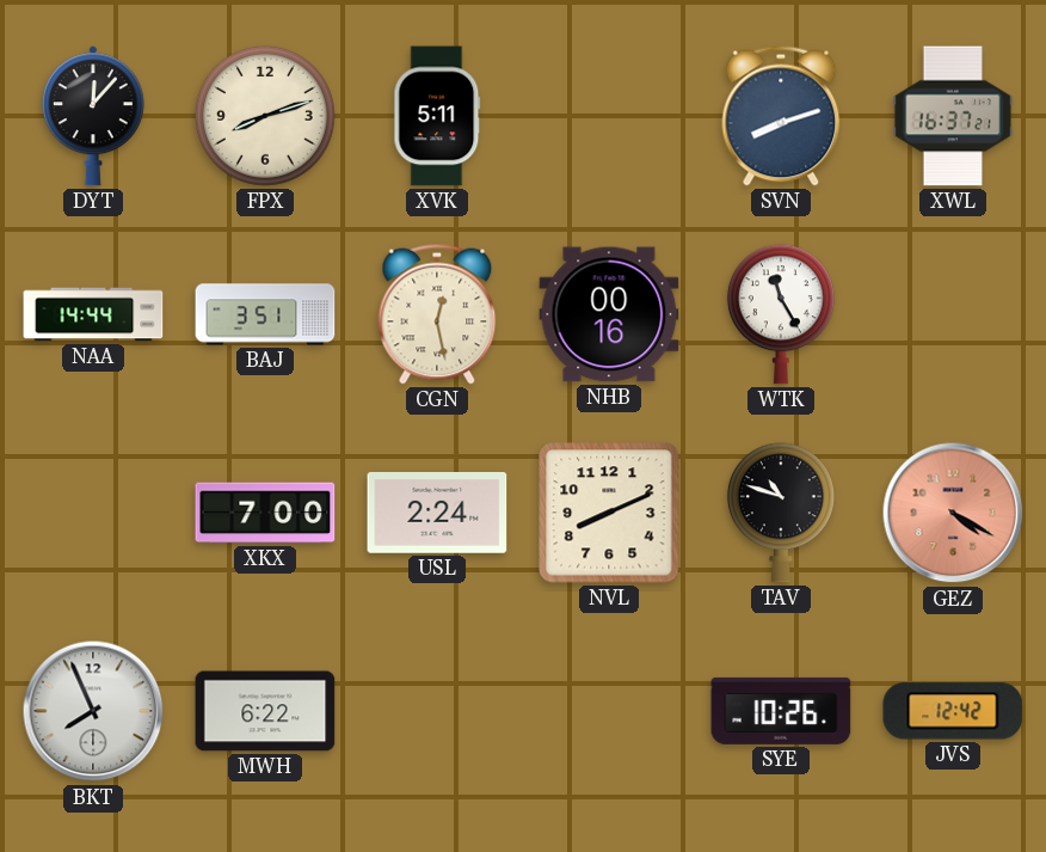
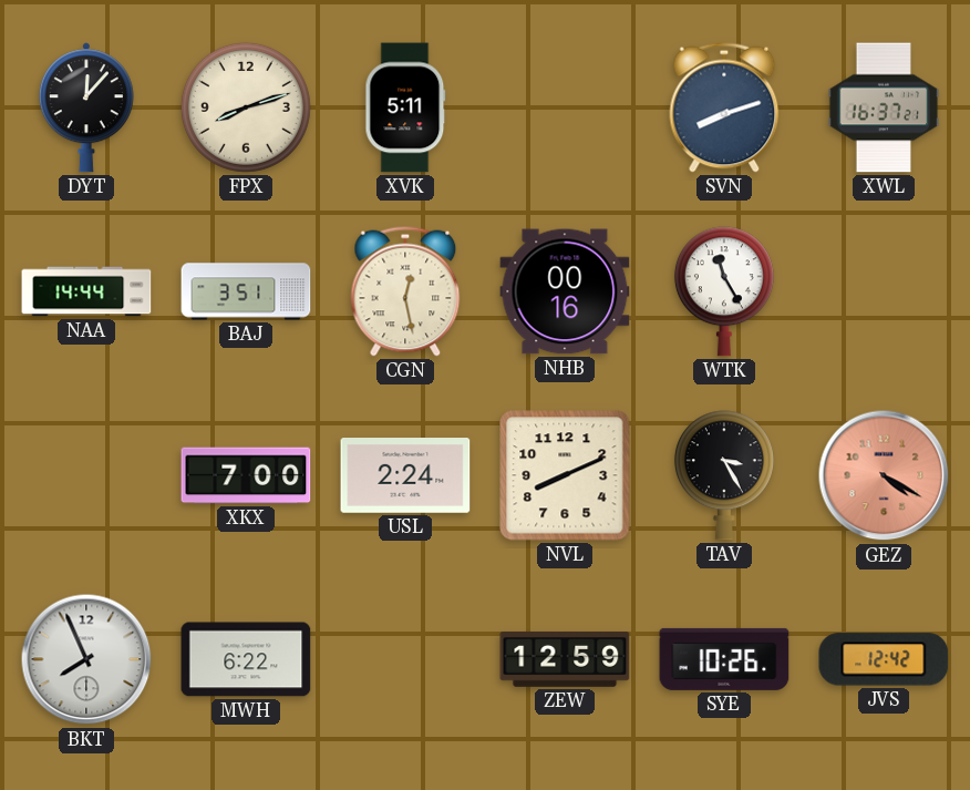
TAV: 10:48 -> 3:25 (724, 475)
ZEW: none -> 12:59 (565, 659)
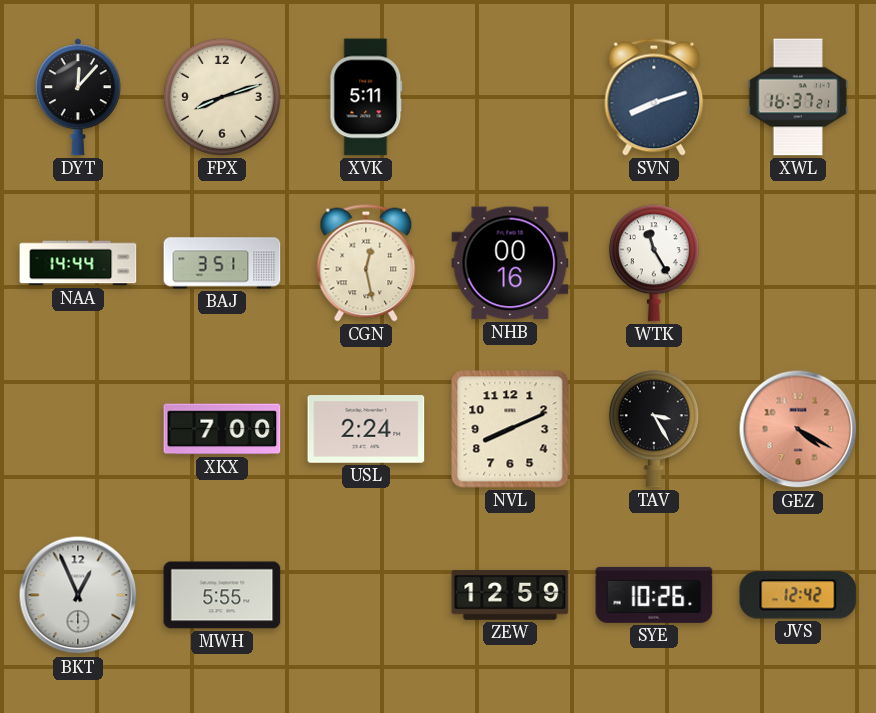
BKT: 7:56 -> 12:56 (78, 595)
MWH: 6:22 -> 5:55 (222, 595)
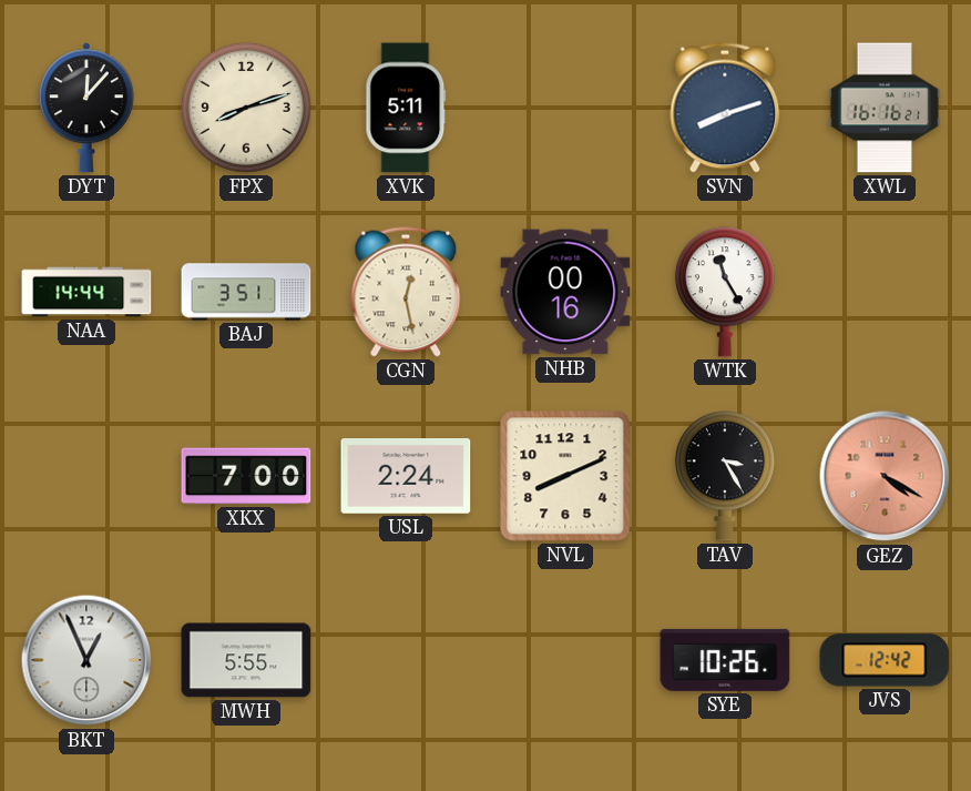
XWL: 16:37 -> 16:16 (885, 108)
ZEW: 12:59 -> none (510, 595)
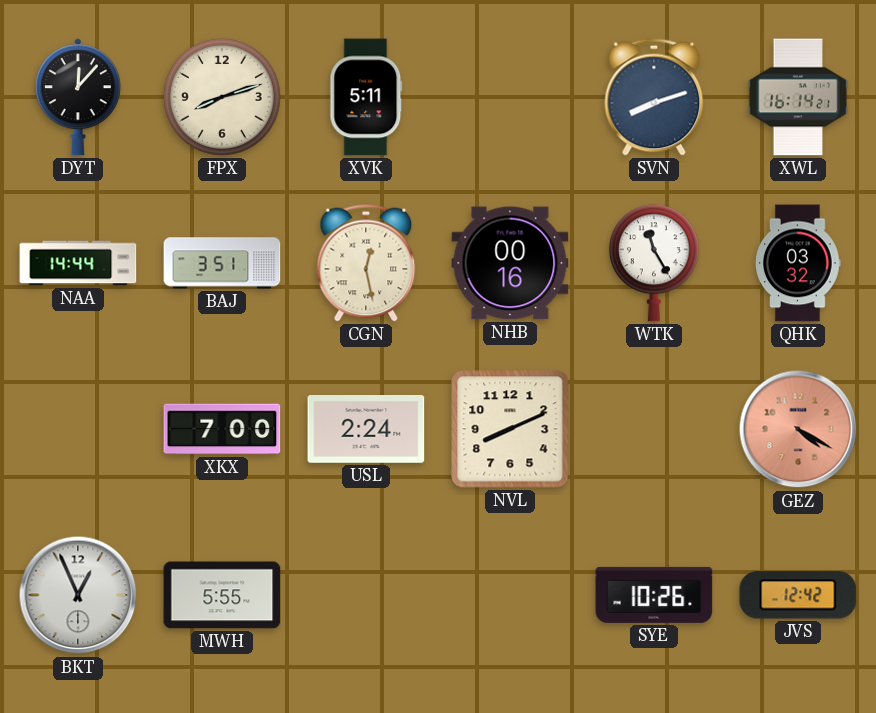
XWL: 16:16 -> 16:14 (798, 97)
QHK: none -> 03:32 (799, 263)
TAV: 3:25 -> none (725, 476)
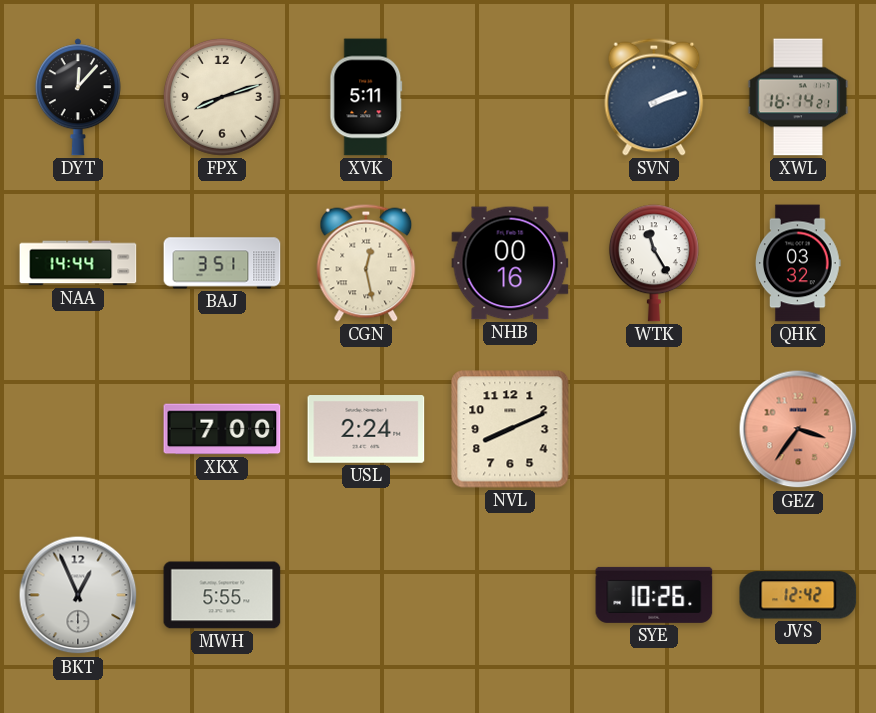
SVN: 8:12 -> 2:12 (654, 97)
GEZ: 4:20 -> 3:36 (798, 429)
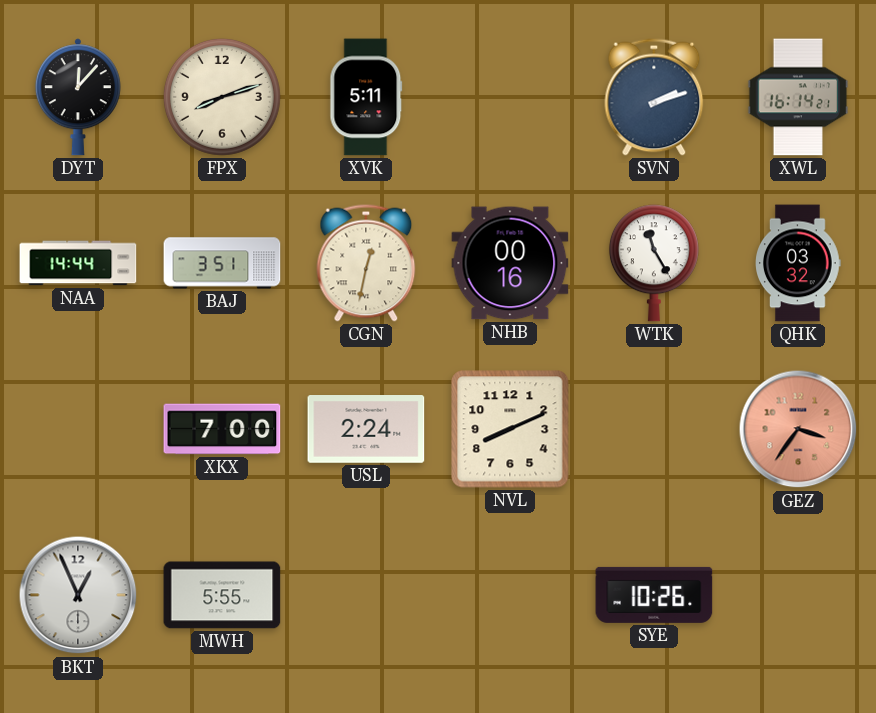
CGN: 12:28 -> 12:32 (366, 263)
JVS: 12:42 -> none (798, 595)
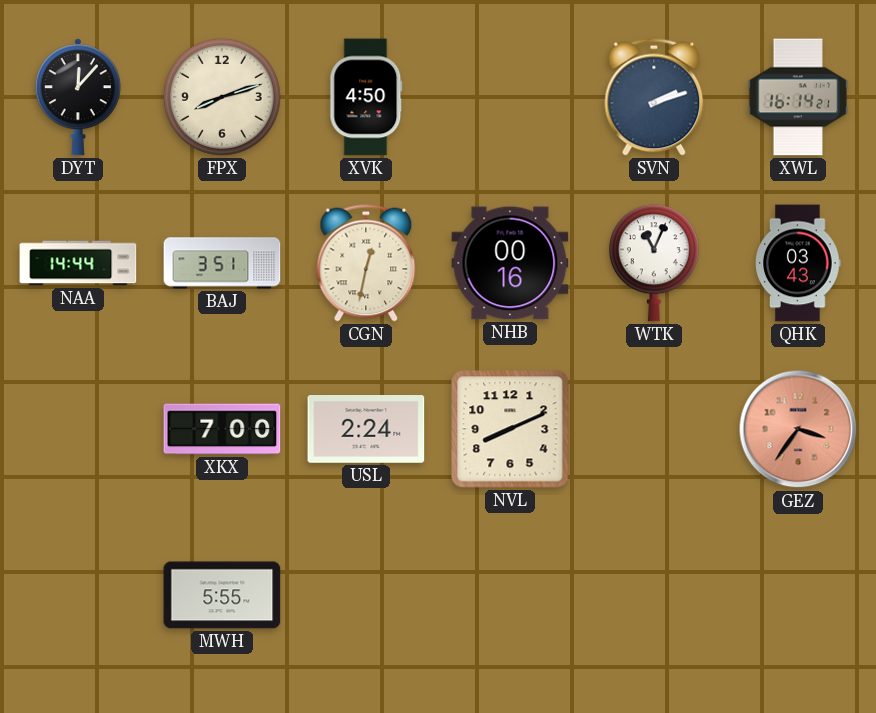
XVK: 5:11 -> 4:50 (366, 97)
WTK: 11:25 -> 11:04 (654, 263)
QHK: 03:32 -> 03:43 (799, 263)
BKT: 12:56 -> none (78, 595)
SYE: 10:26 -> none (654, 595)
